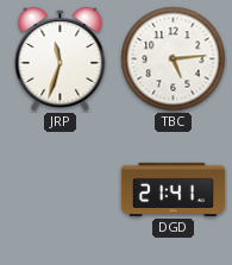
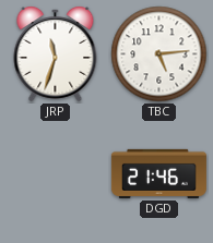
DGD: 21:41 -> 21:46 (158, 173)
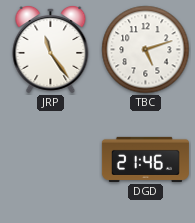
JRP: 11:33 -> 11:24 (51, 50)
TBC: 5:14 -> 5:12 (146, 50)
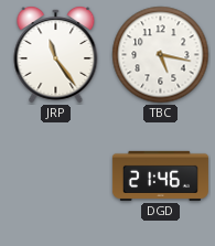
TBC: 5:12 -> 5:17 (161, 55)
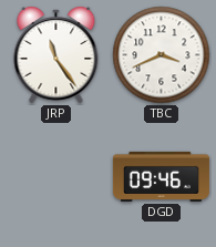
TBC: 5:17 -> 3:41 (162, 55)
DGD: 21:46 -> 09:46 (161, 176)
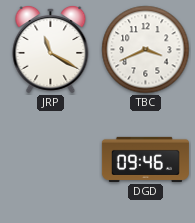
JRP: 11:24 -> 11:20 (51, 50)
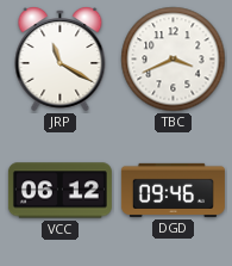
VCC: none -> 06:12 (59, 191)
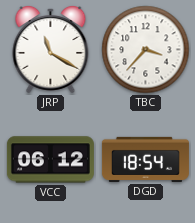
TBC: 3:41 -> 3:37 (146, 50)
DGD: 09:46 -> 18:54 (145, 159)
